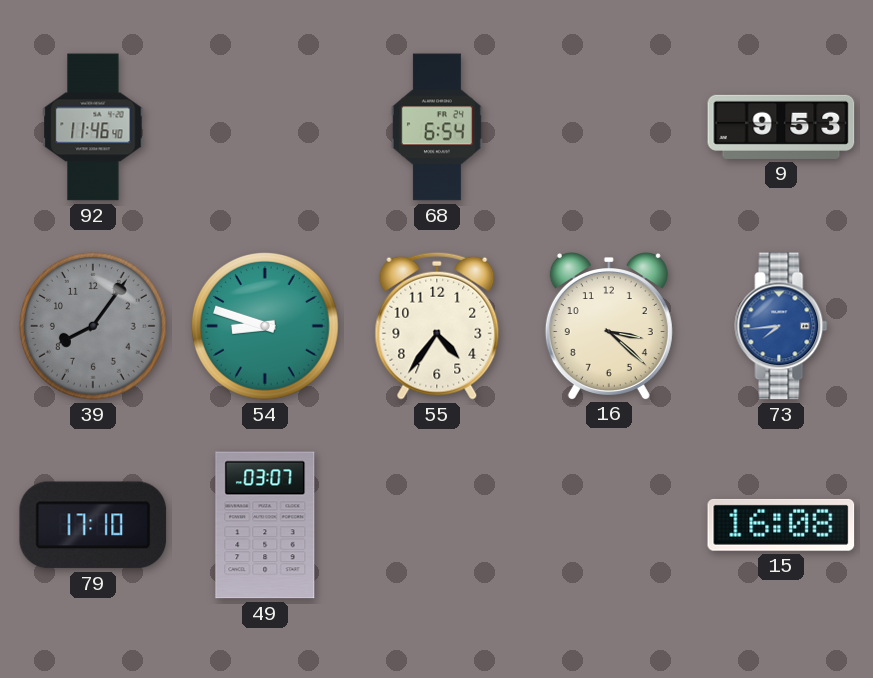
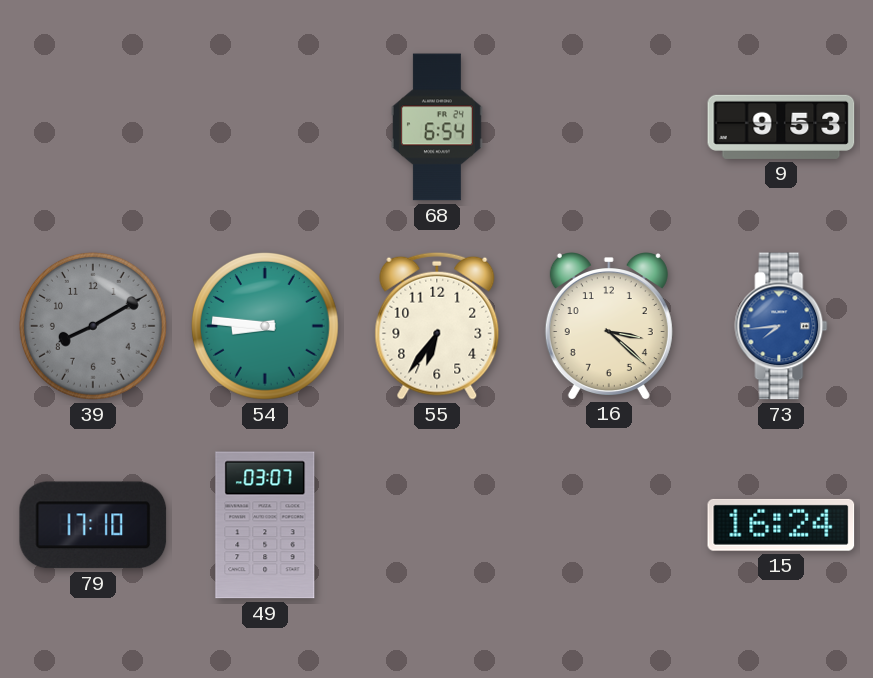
92: 11:46 -> none (93, 127)
39: 8:06 -> 8:10 (93, 326)
54: 8:48 -> 8:46 (265, 326)
55: 4:36 -> 6:36 (437, 326)
15: 16:08 -> 16:24 (781, 525)
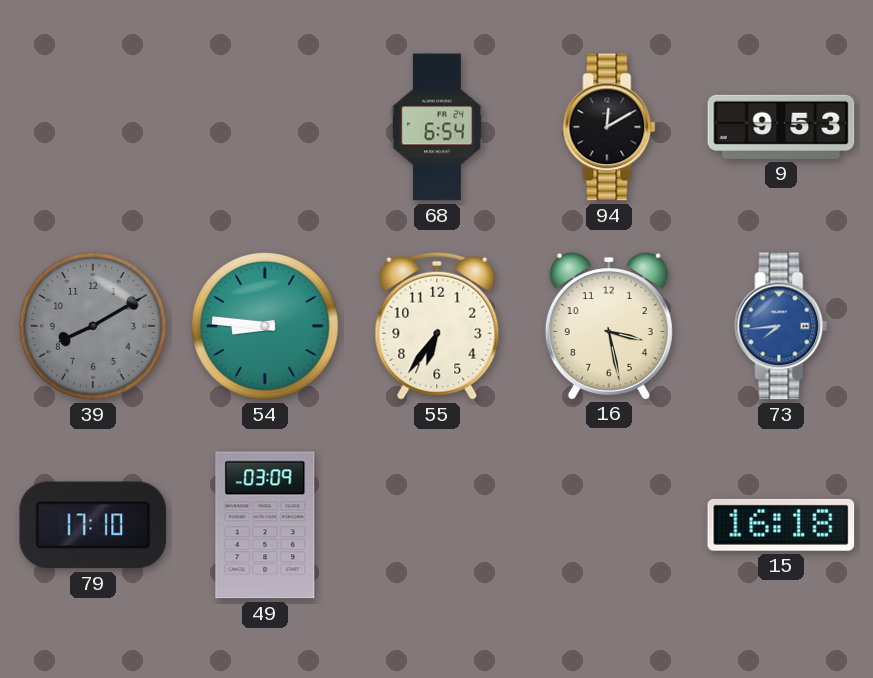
94: none -> 12:10 (609, 127)
16: 3:22 -> 3:28 (609, 326)
49: 03:07 -> 03:09 (265, 525)
15: 16:24 -> 16:18 (781, 525)
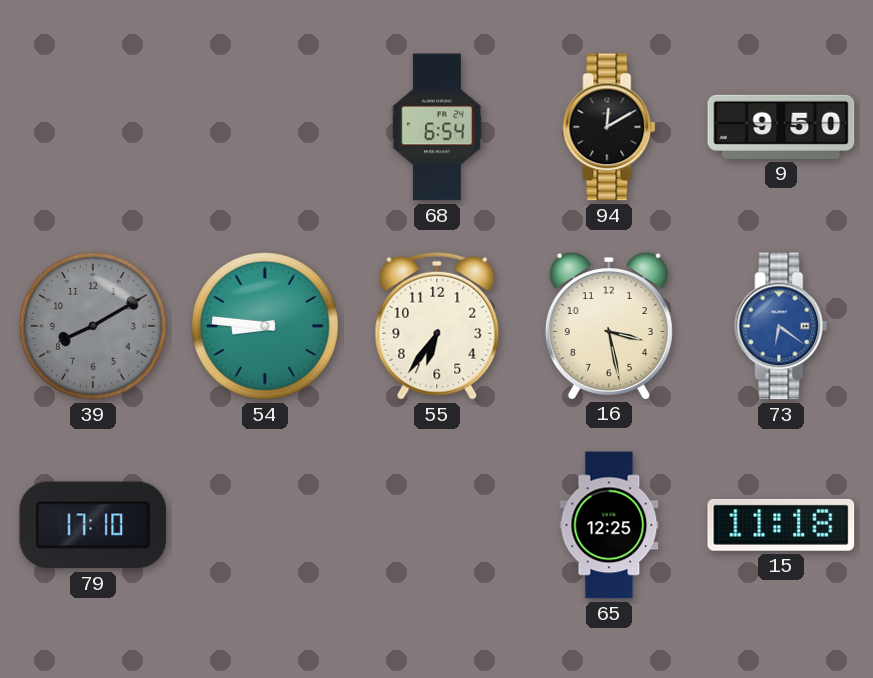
9: 9:53 -> 9:50 (781, 127)
73: 7:44 -> 6:21 (781, 326)
49: 03:09 -> none (265, 525)
65: none -> 12:25 (609, 525)
15: 16:18 -> 11:18 (781, 525)
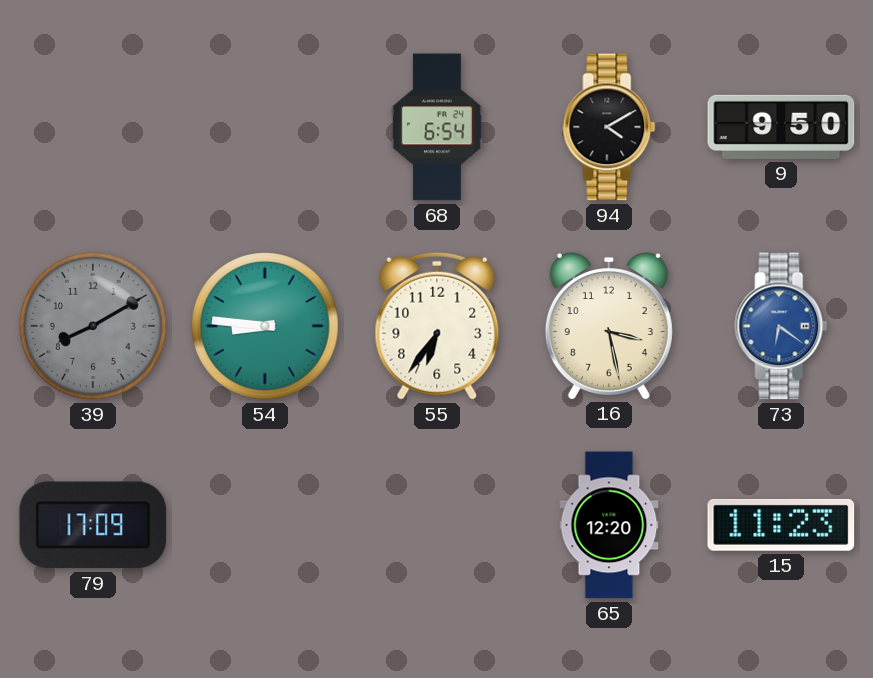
94: 12:10 -> 4:10 (609, 127)
79: 17:10 -> 17:09 (93, 525)
65: 12:25 -> 12:20 (609, 525)
15: 11:18 -> 11:23 (781, 525)
